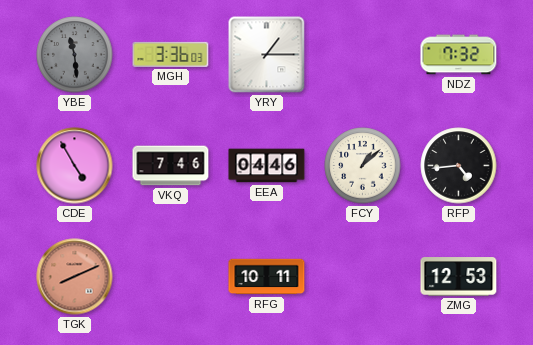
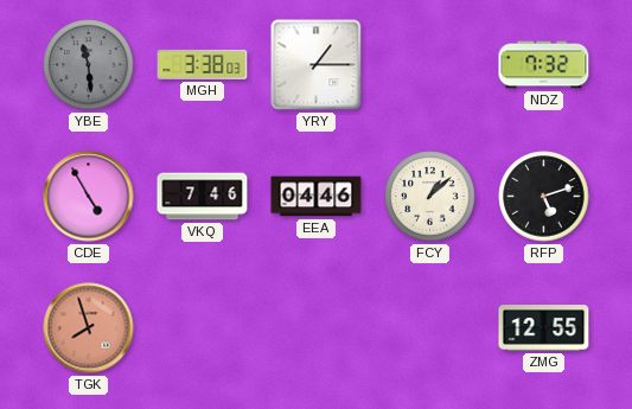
MGH: 3:36 -> 3:38 (203, 64)
RFP: 4:44 -> 5:12 (544, 197)
TGK: 8:11 -> 7:57 (89, 328)
RFG: 10:11 -> none (267, 277)
ZMG: 12:53 -> 12:55 (544, 328)
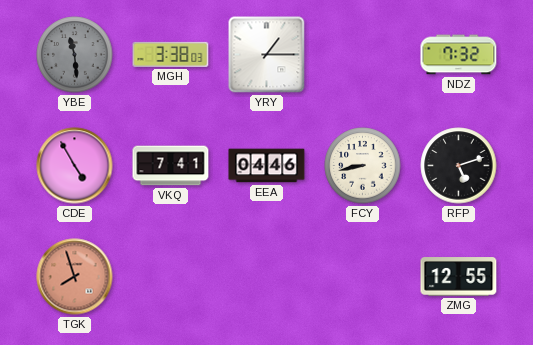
VKQ: 7:46 -> 7:41 (171, 166)
FCY: 1:08 -> 8:43 (363, 166)
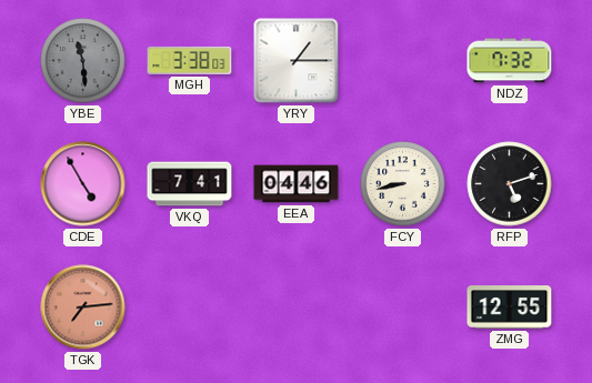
TGK: 7:57 -> 7:14 (83, 308)
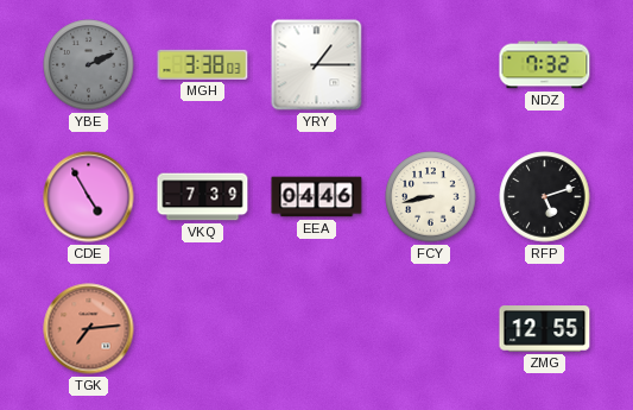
YBE: 11:29 -> 2:11 (89, 65)
VKQ: 7:41 -> 7:39 (203, 197)
